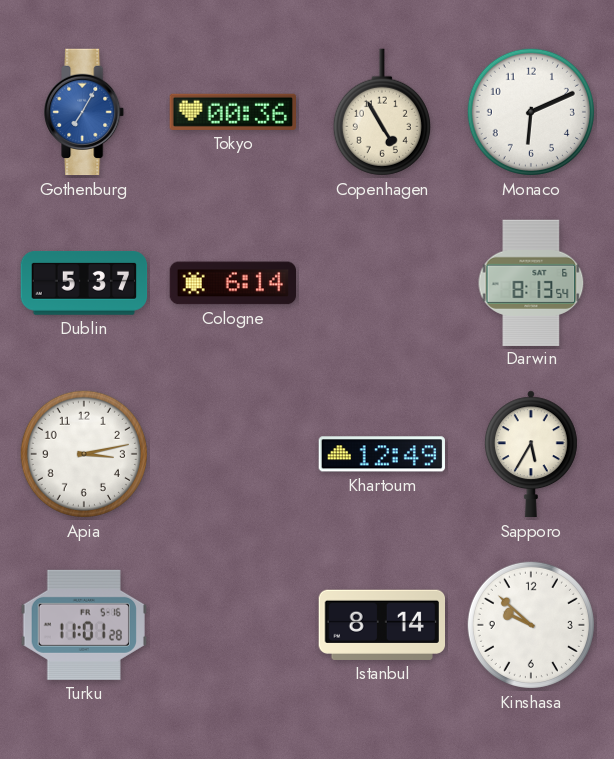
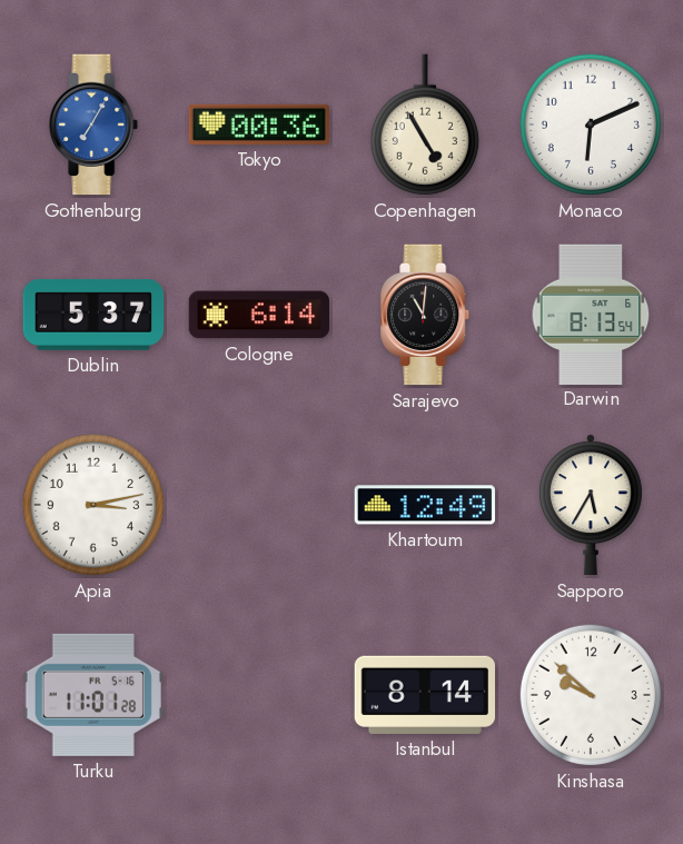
Sarajevo: none -> 11:01 (426, 315)
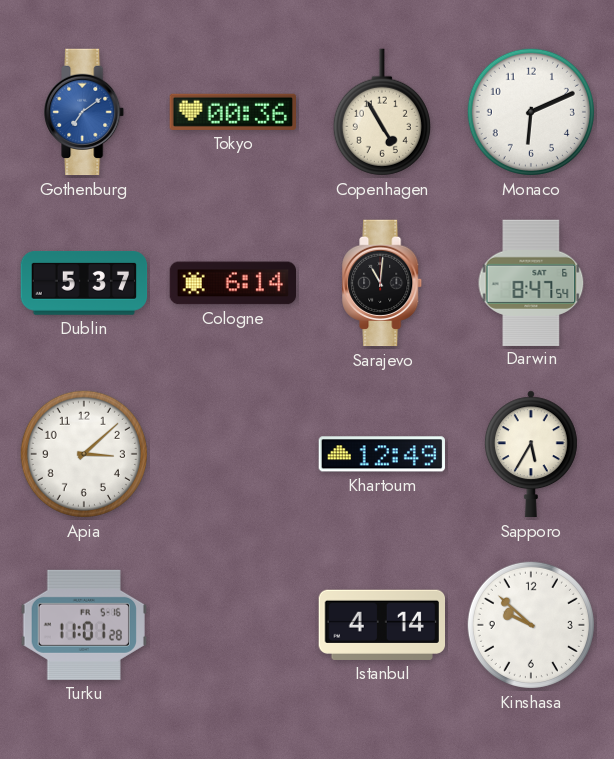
Gothenburg: 7:05 -> 7:09 (85, 112)
Darwin: 8:13 -> 8:47 (531, 282)
Apia: 3:13 -> 3:08 (84, 454)
Istanbul: 8:14 -> 4:14 (381, 625)
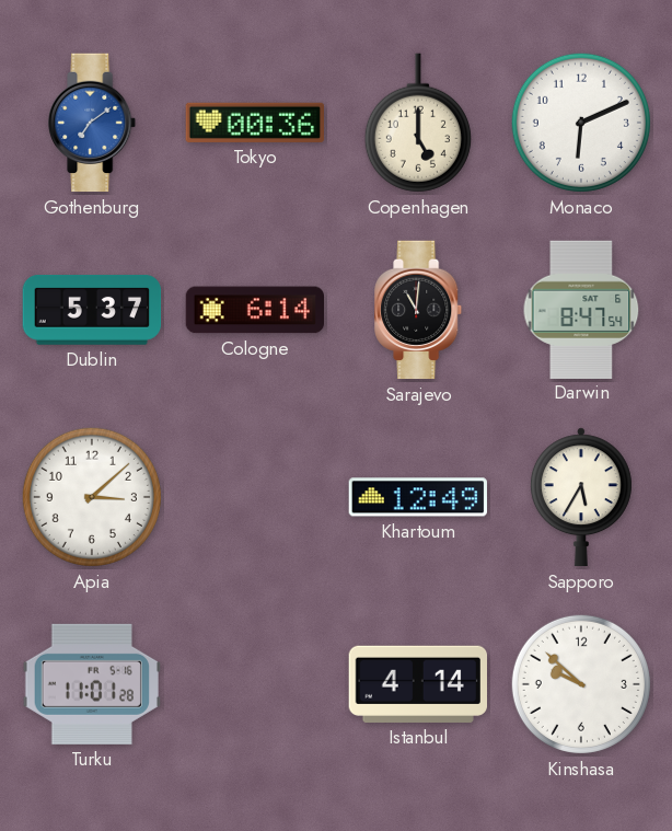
Copenhagen: 4:55 -> 5:00 (418, 123)
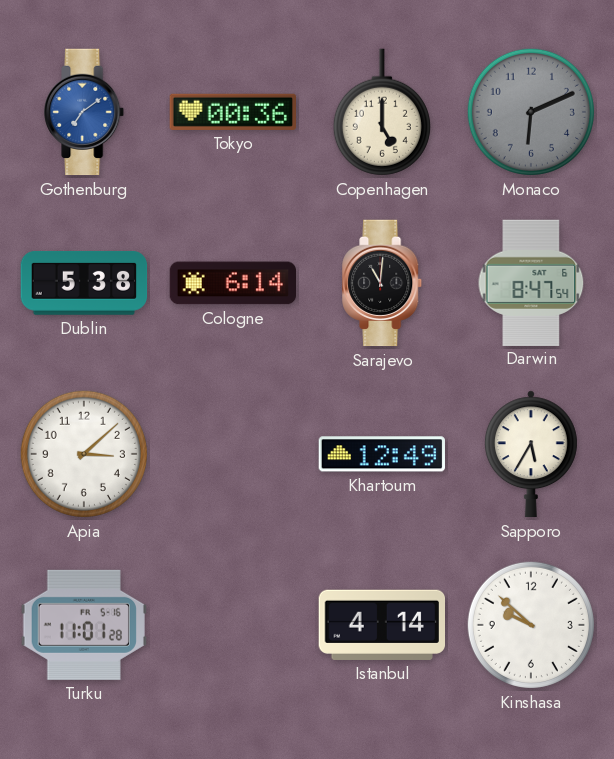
Monaco dial: white -> grey (531, 112)
Dublin: 5:37 -> 5:38 (84, 284)
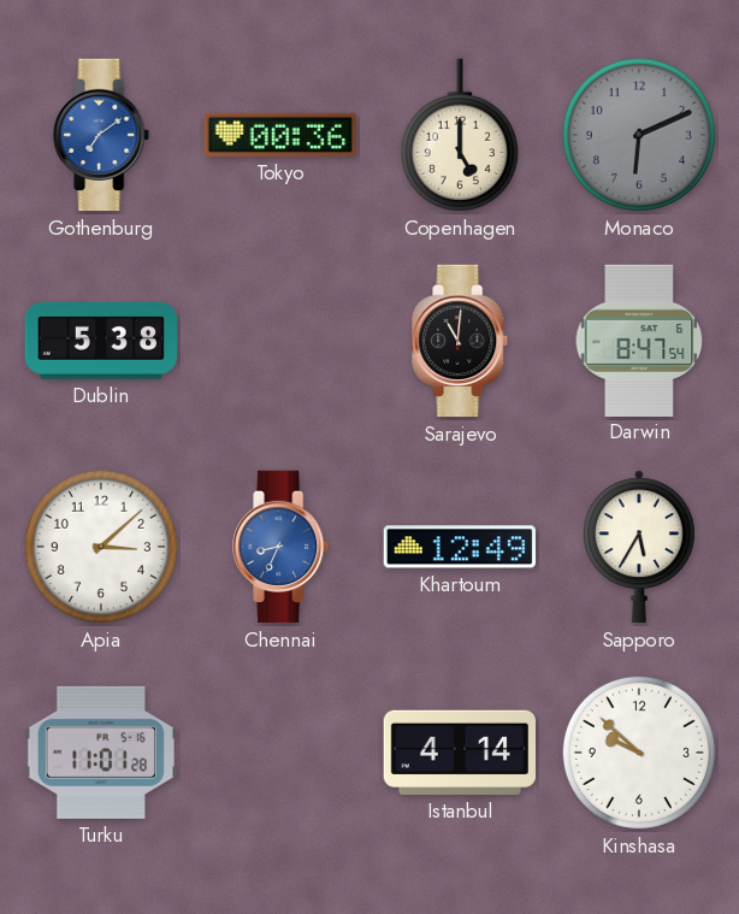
Cologne: 6:14 -> none (232, 283)
Chennai: none -> 8:34 (282, 547)
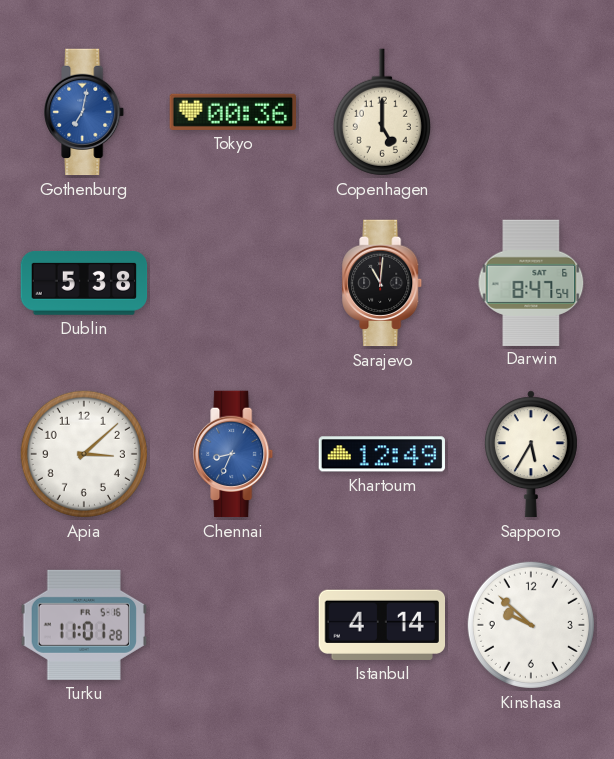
Gothenburg: 7:09 -> 7:02 (85, 112)
Monaco: 6:11 -> none (639, 135)
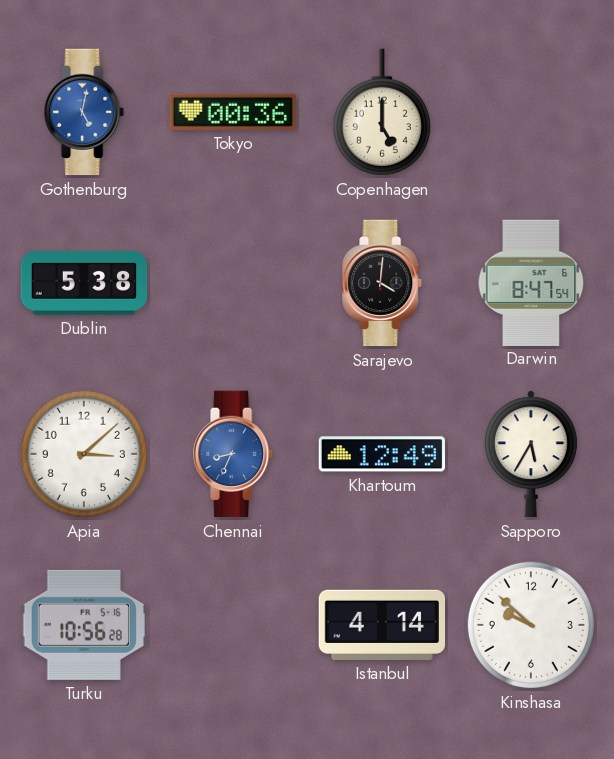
Gothenburg: 7:02 -> 5:02 (85, 112)
Sarajevo: 11:01 -> 4:01 (383, 283)
Turku: 11:01 -> 10:56 (83, 625)
